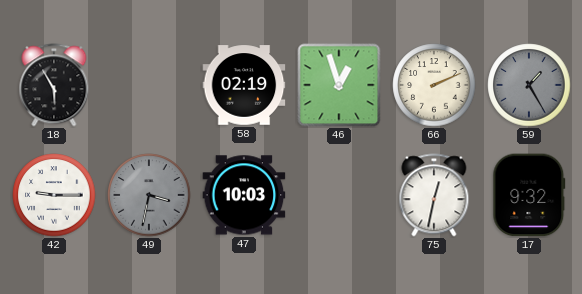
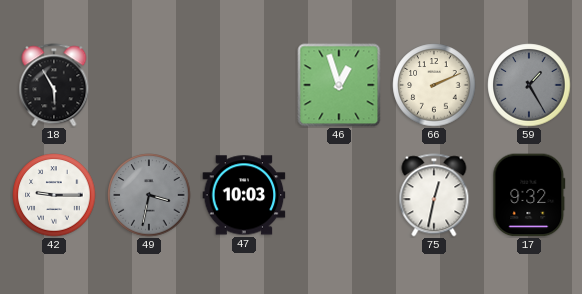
58: 02:19 -> none (244, 85)
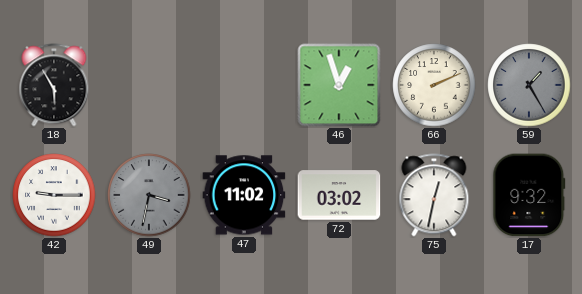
47: 10:03 -> 11:02 (244, 195)
72: none -> 03:02 (339, 195)
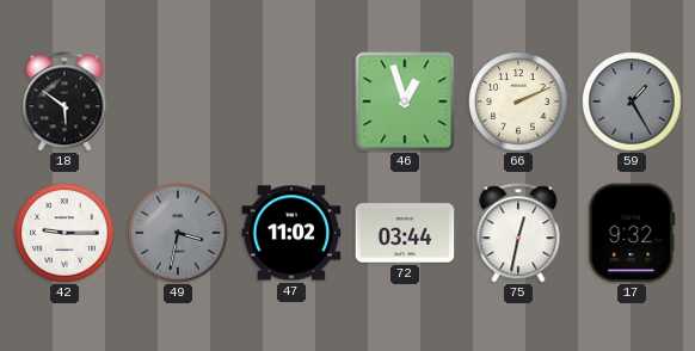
18: 5:55 -> 5:51 (64, 101)
72: 03:02 -> 03:44 (405, 233)
